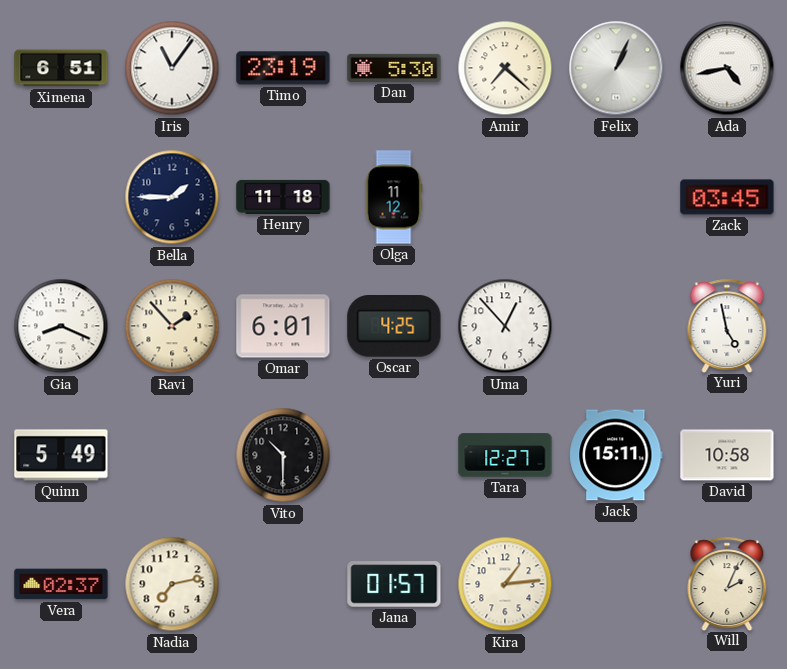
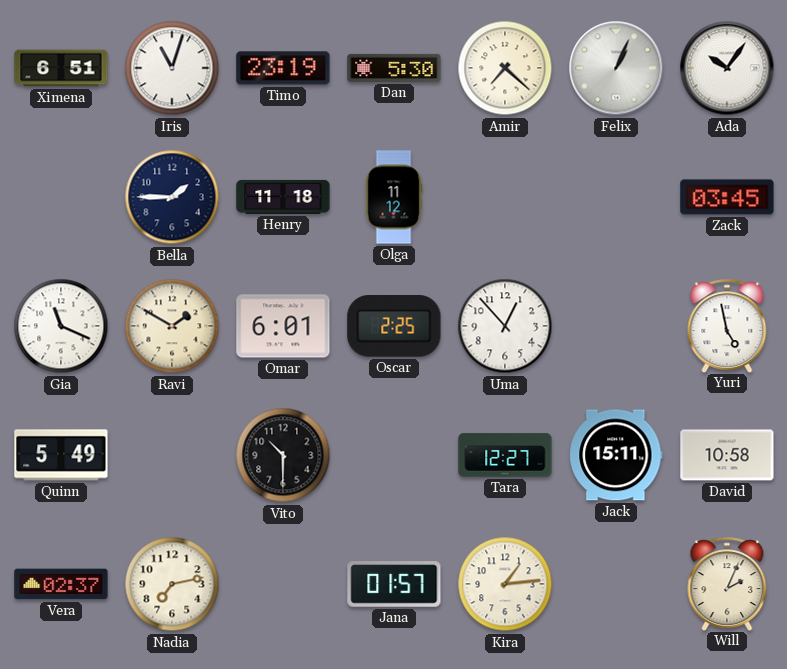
Iris: 11:06 -> 11:03 (172, 68)
Ada: 4:43 -> 10:06 (727, 68)
Gia: 8:19 -> 11:19 (61, 326)
Ravi: 1:53 -> 1:50 (172, 326)
Oscar: 4:25 -> 2:25 (394, 327)
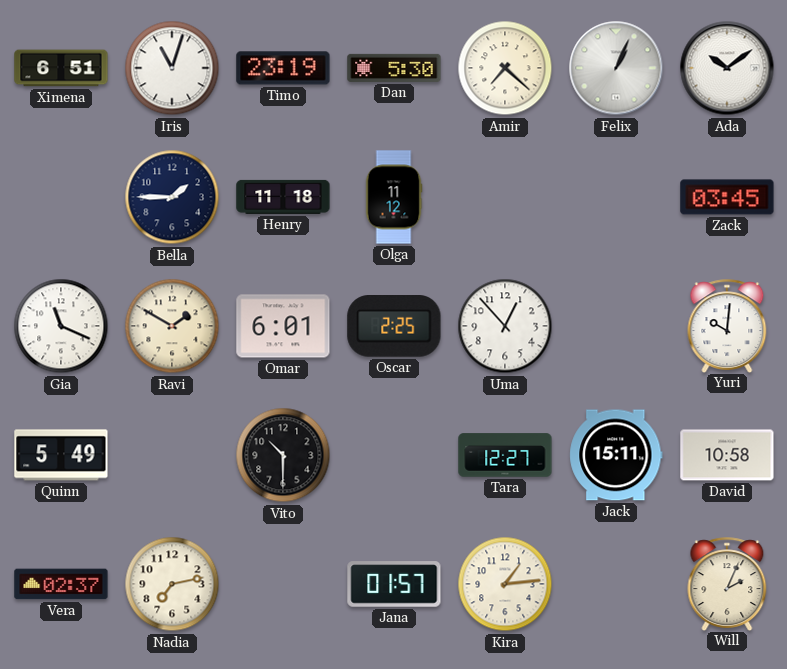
Ada: 10:06 -> 10:09 (727, 68)
Yuri: 4:58 -> 10:01 (727, 326)
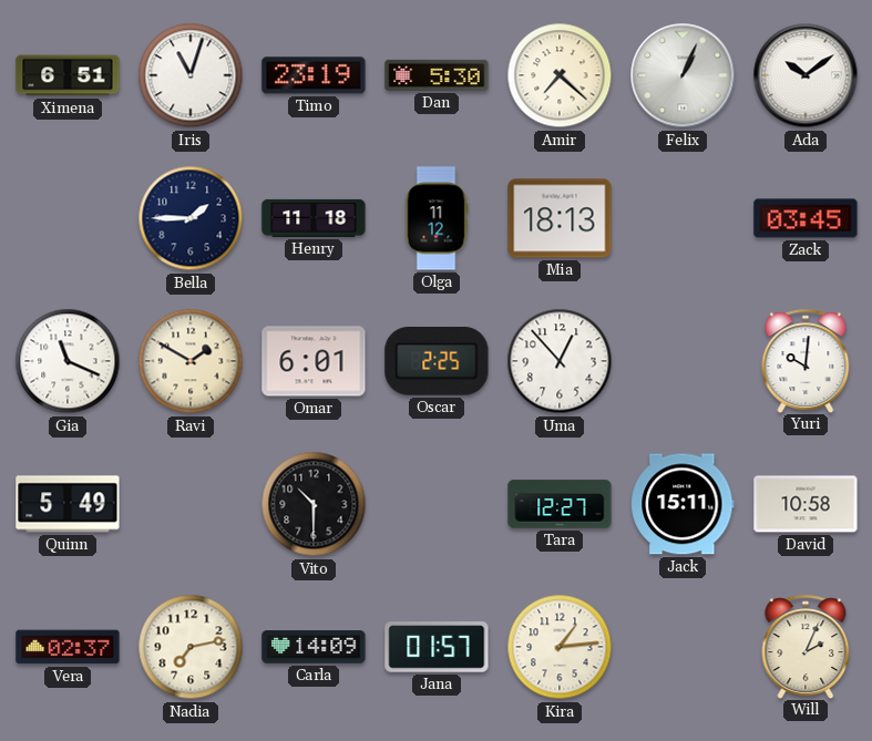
Mia: none -> 18:13 (560, 218)
Carla: none -> 14:09 (314, 647)
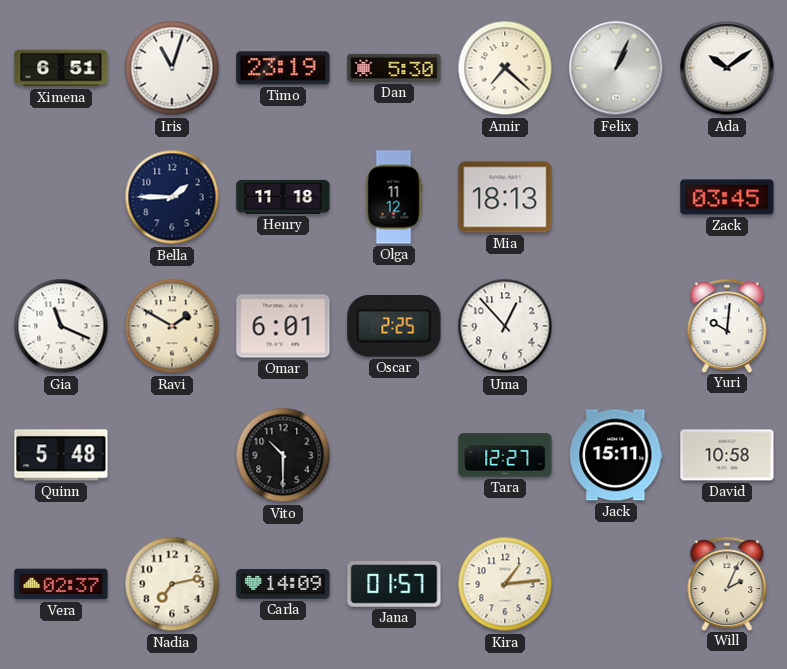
Quinn: 5:49 -> 5:48 (61, 455)
